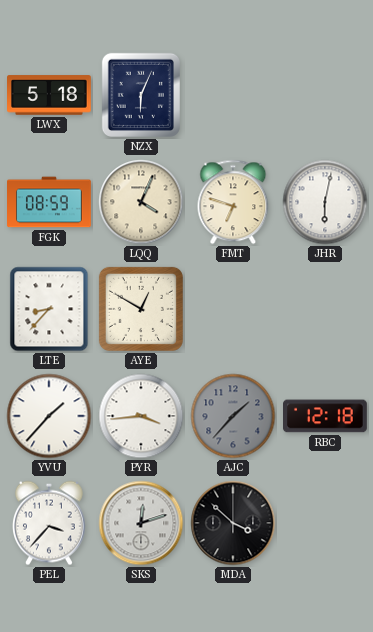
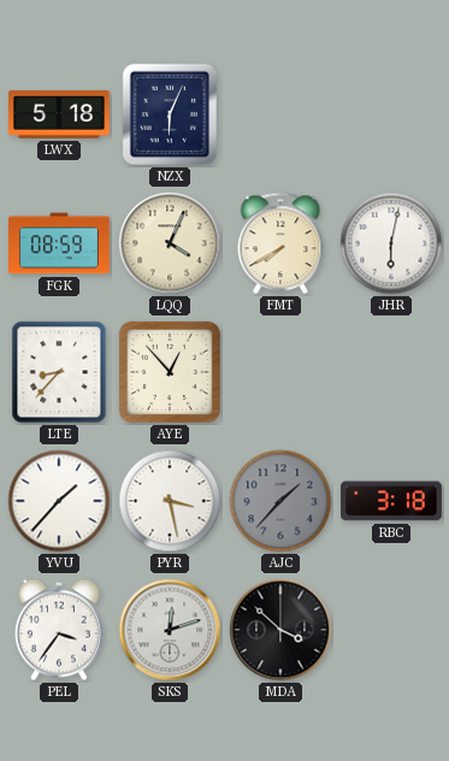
FMT: 6:48 -> 7:40 (280, 243)
AYE: 12:50 -> 12:53 (170, 372)
PYR: 3:44 -> 3:28 (170, 501)
RBC: 12:18 -> 3:18 (392, 501)
PEL: 3:37 -> 3:36 (59, 630)
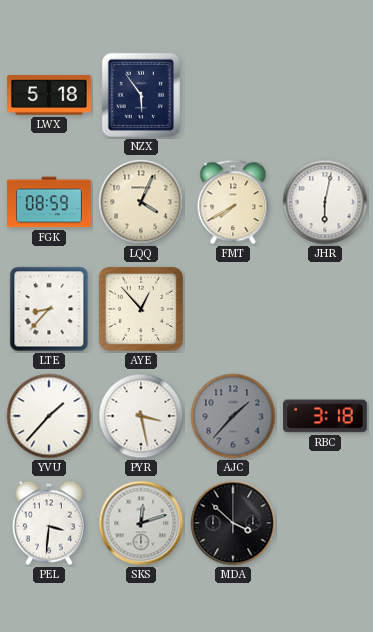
NZX: 6:04 -> 5:54 (141, 95)
PEL: 3:36 -> 3:31 (49, 523)
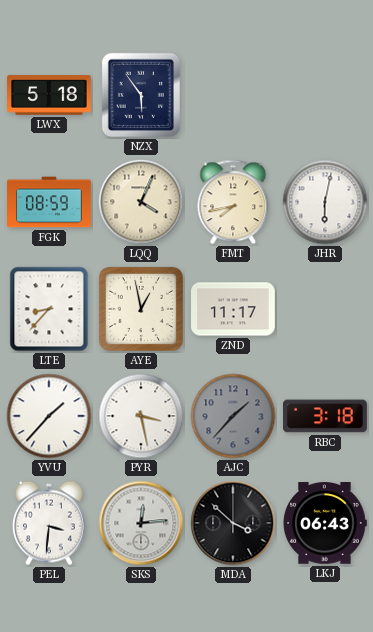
FMT: 7:40 -> 7:43 (233, 202)
AYE: 12:53 -> 12:58 (141, 309)
ZND: none -> 11:17 (234, 309)
SKS: 12:12 -> 12:14 (141, 523)
LKJ: none -> 06:43 (325, 523)
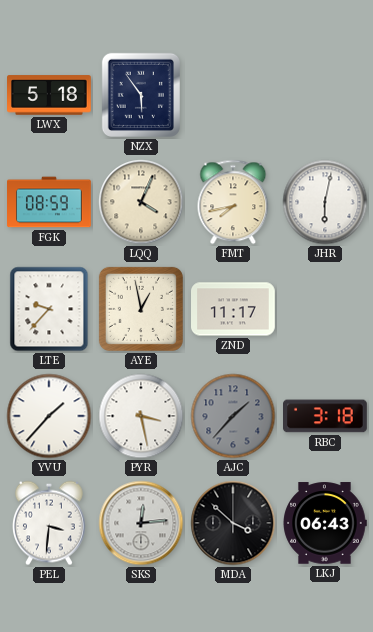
LTE: 8:37 -> 9:37 (49, 309)
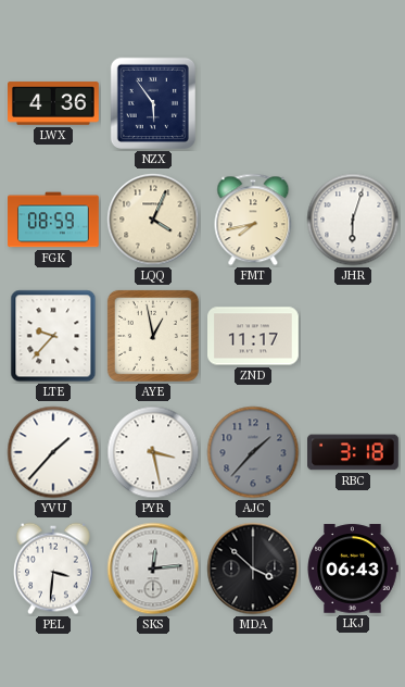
LWX: 5:18 -> 4:36 (54, 103)
JHR: 6:02 -> 6:03 (353, 220)
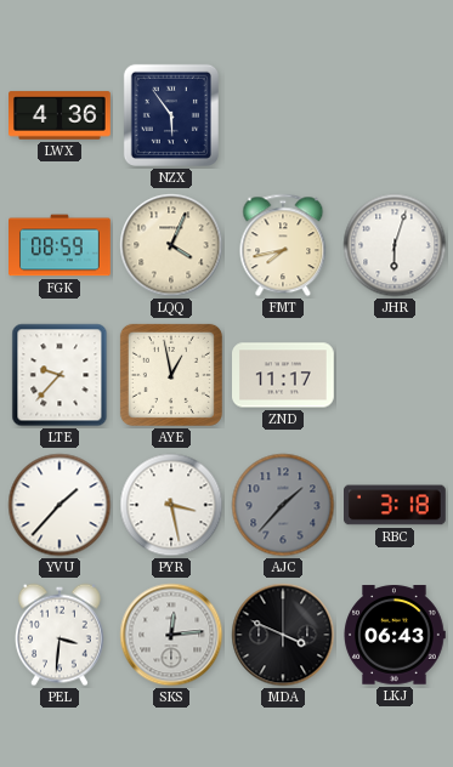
MDA: 3:52 -> 3:49 (283, 635)
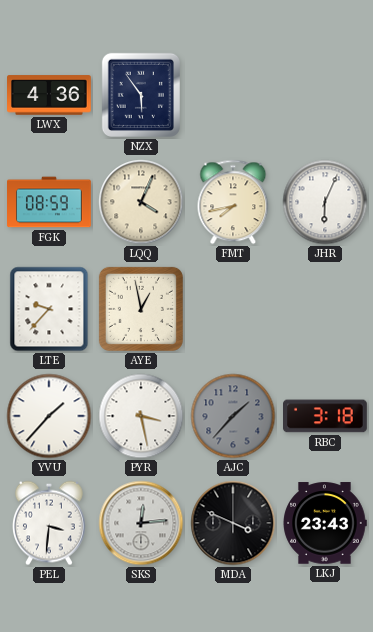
JHR: 6:03 -> 6:04 (325, 202)
ZND: 11:17 -> none (284, 375)
LKJ: 06:43 -> 23:43 (325, 523)
